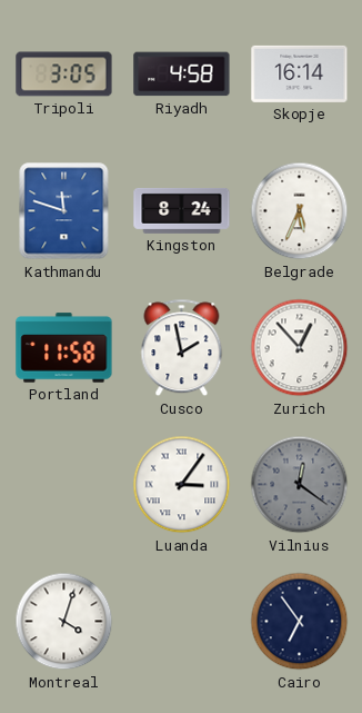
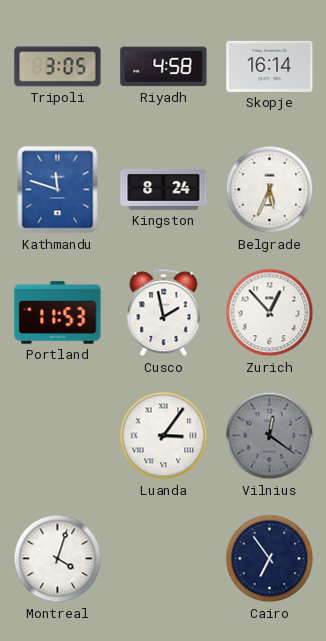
Portland: 11:58 -> 11:53 (58, 313)
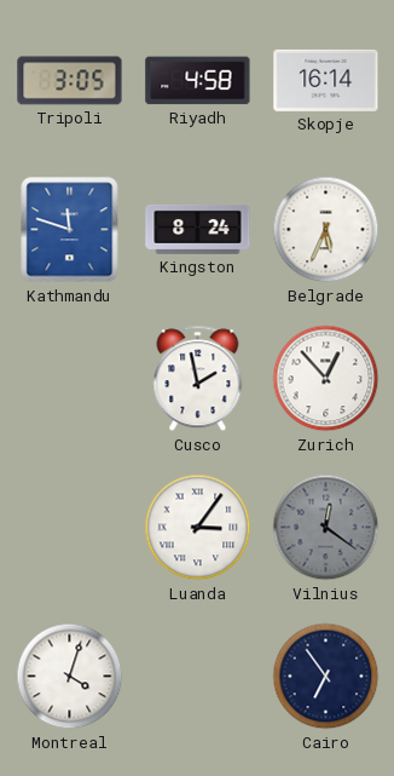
Portland: 11:53 -> none (58, 313)
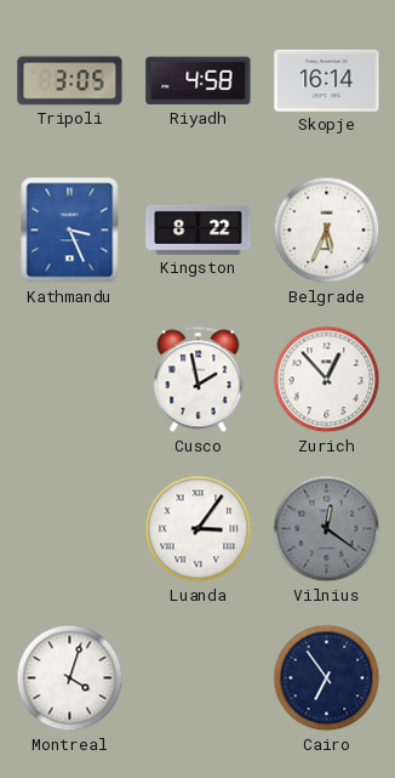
Kathmandu: 11:48 -> 3:26 (70, 231)
Kingston: 8:24 -> 8:22 (199, 229)
